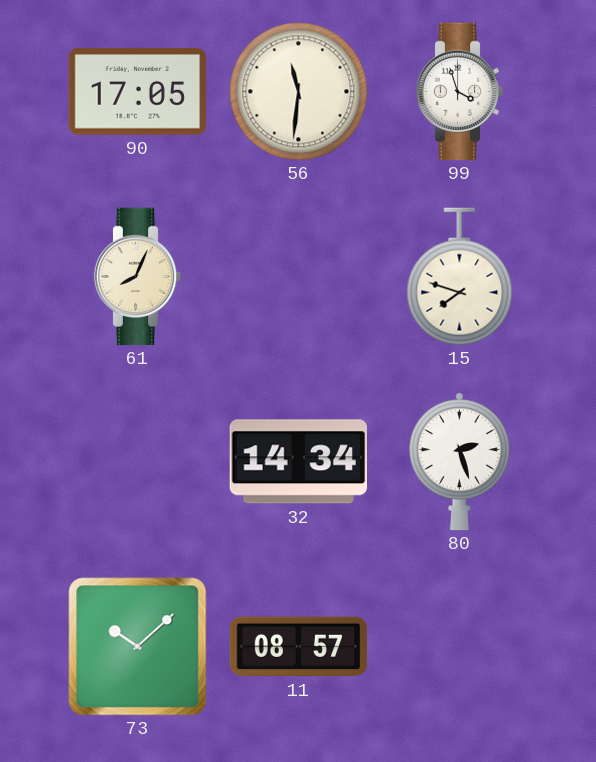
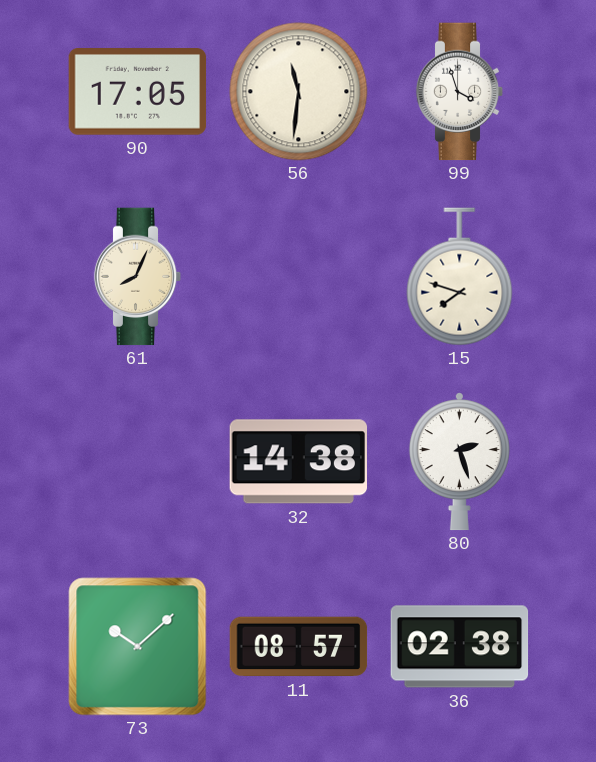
32: 14:34 -> 14:38 (298, 462)
36: none -> 02:38 (460, 647)
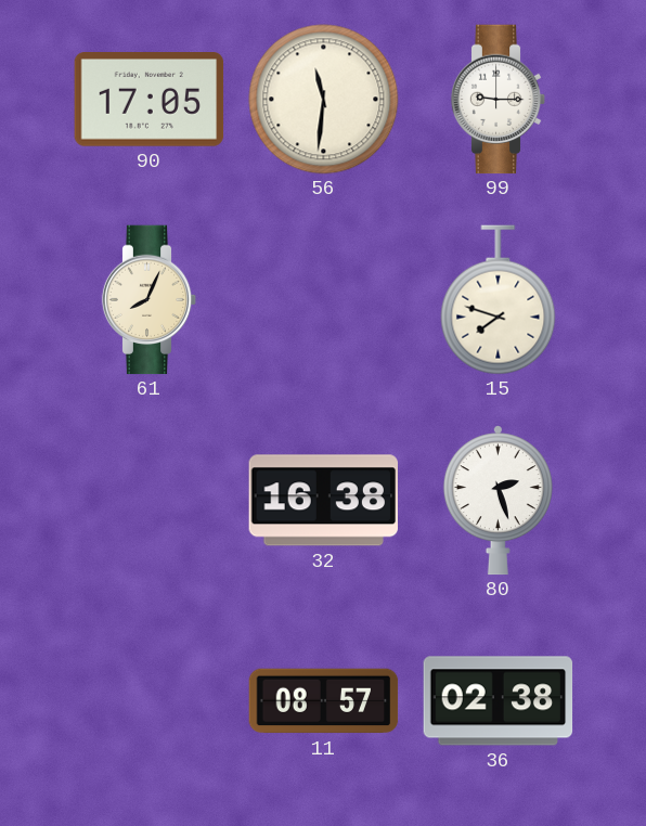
99: 3:57 -> 9:15 (499, 100)
32: 14:38 -> 16:38 (323, 501)
73: 10:08 -> none (138, 647)
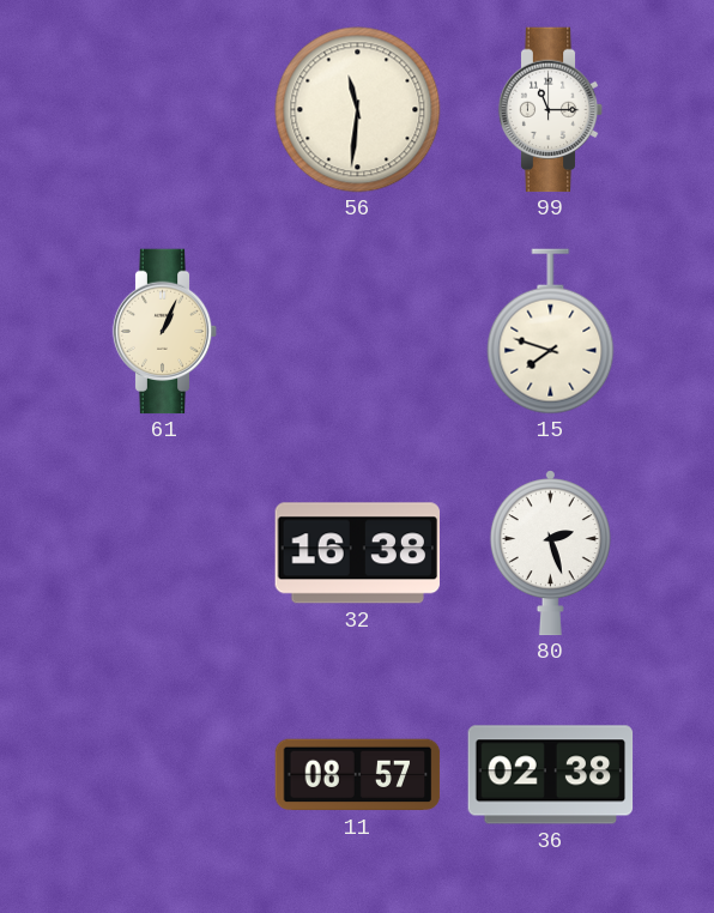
90: 17:05 -> none (150, 100)
99: 9:15 -> 11:15 (551, 110)
61: 8:04 -> 1:04 (165, 332)
